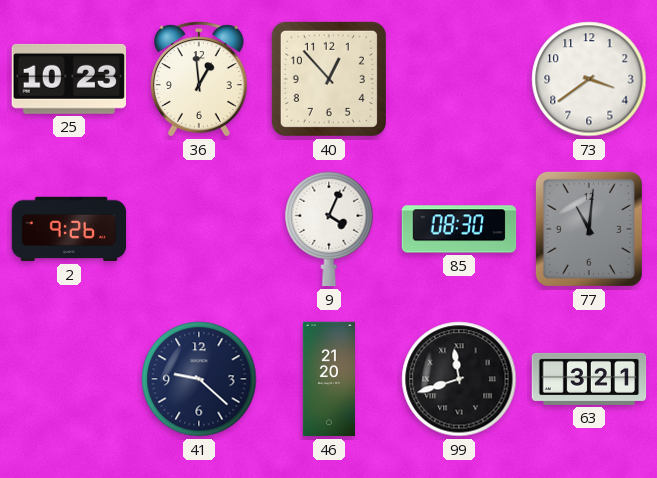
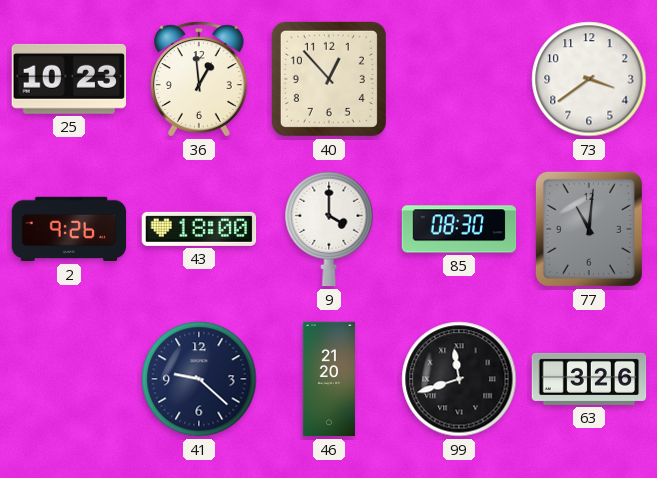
43: none -> 18:00 (199, 229)
9: 4:04 -> 4:00 (329, 229)
63: 3:21 -> 3:26 (589, 379)
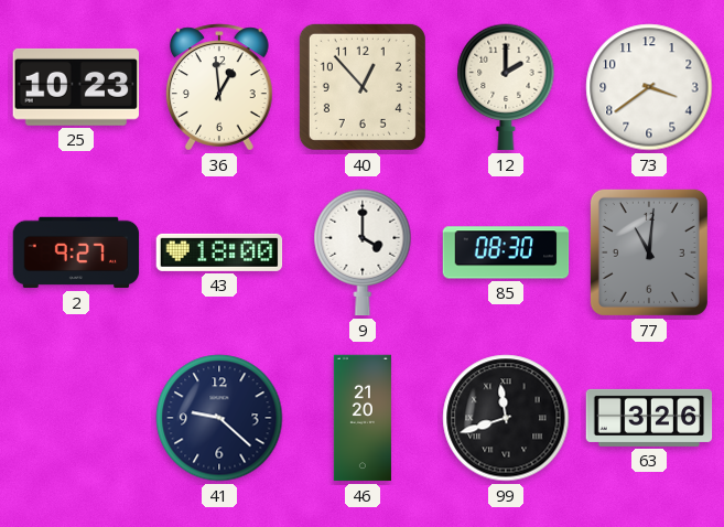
12: none -> 2:00 (506, 87)
2: 9:26 -> 9:27 (76, 252)
